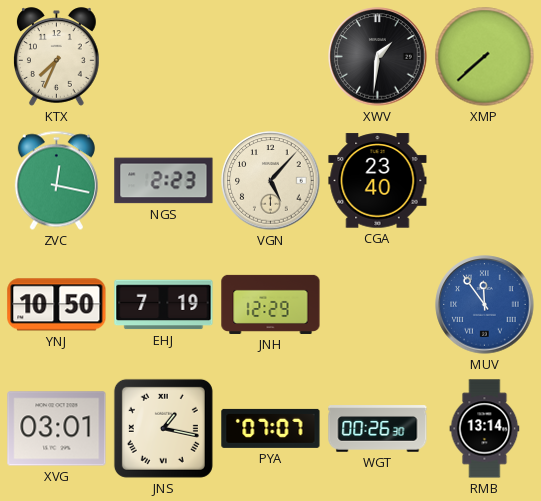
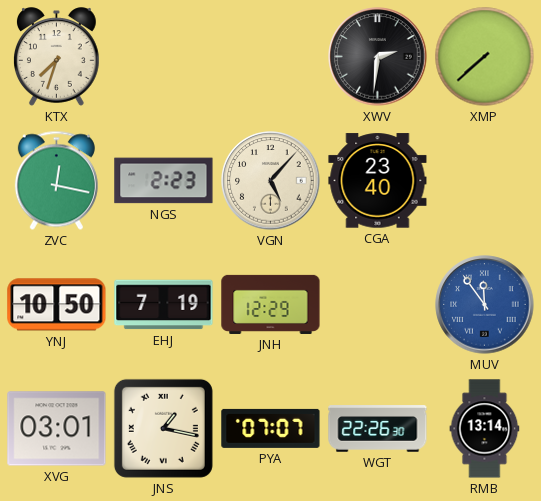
KTX: 7:34 -> 7:33 (57, 57)
XWV: 1:31 -> 2:31 (378, 57)
WGT: 00:26 -> 22:26 (378, 429)
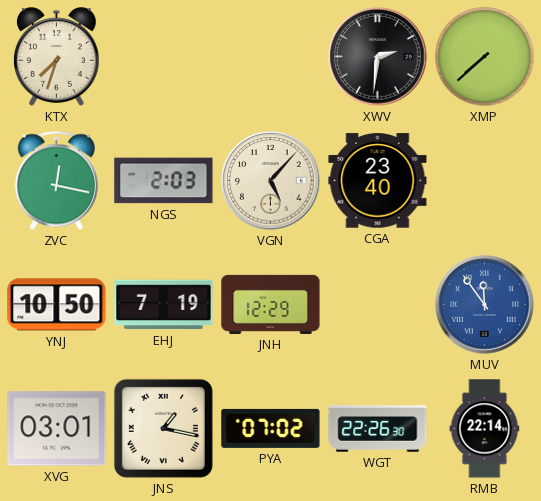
NGS: 2:23 -> 2:03 (164, 181)
PYA: 07:07 -> 07:02 (271, 428)
RMB: 13:14 -> 22:14 (485, 429)
